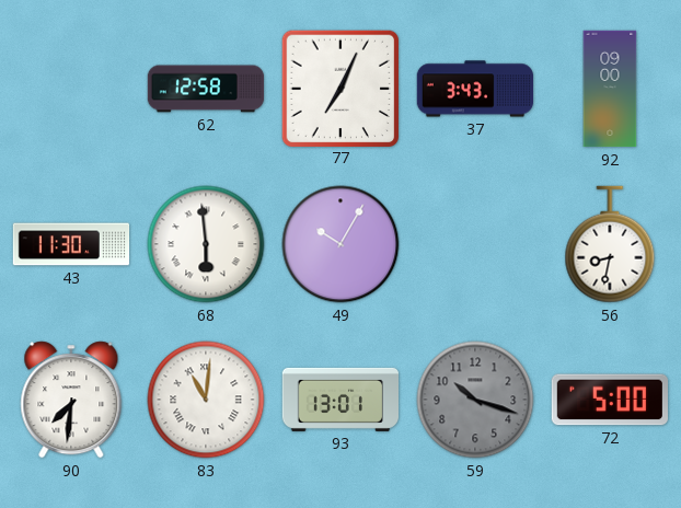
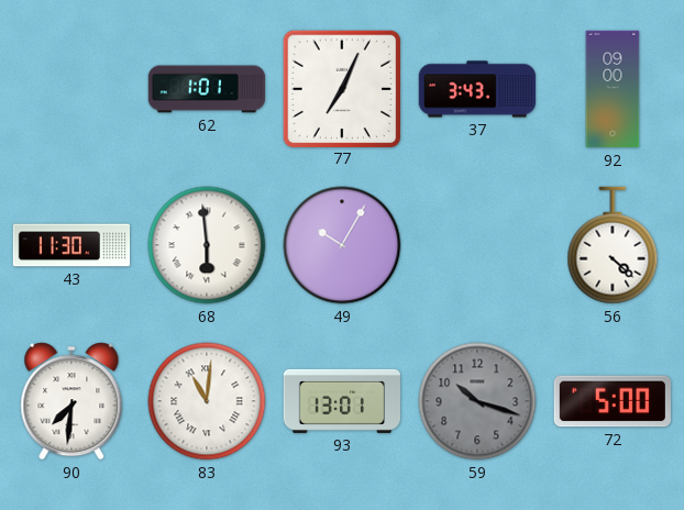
62: 12:58 -> 1:01 (207, 89)
56: 8:32 -> 4:22 (613, 245)
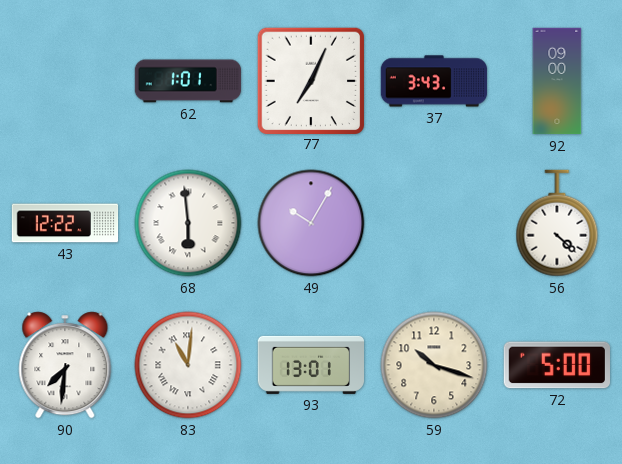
43: 11:30 -> 12:22 (65, 223)
59 dial: grey -> cream (434, 365)
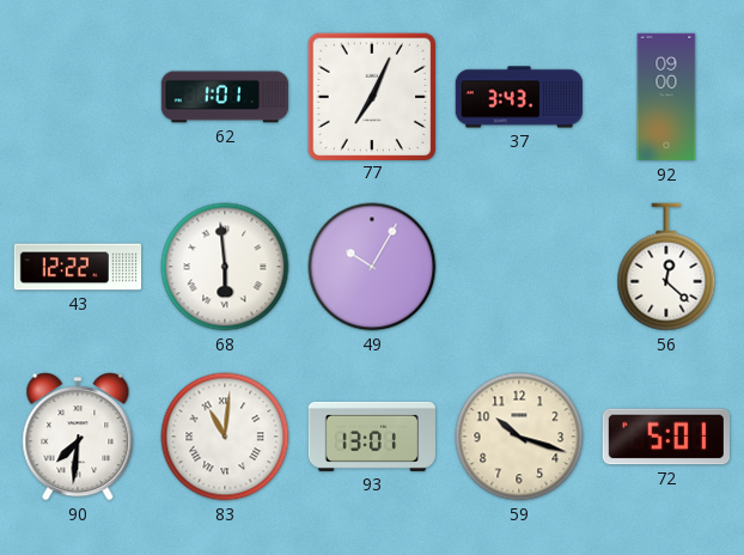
56: 4:22 -> 12:22 (666, 267)
72: 5:00 -> 5:01 (665, 437)
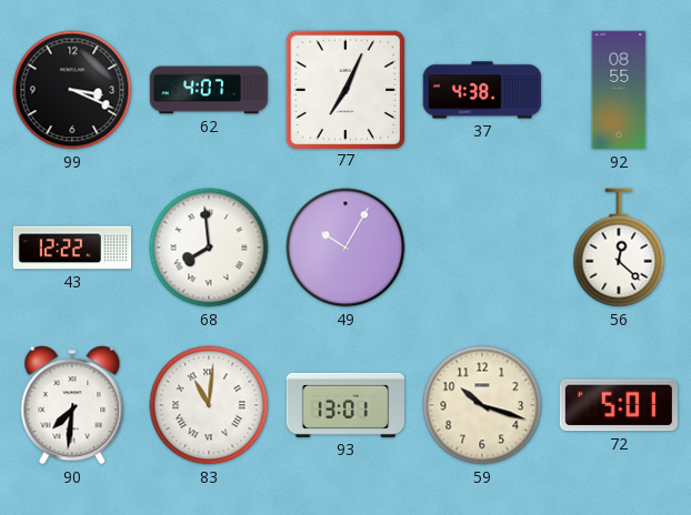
99: none -> 3:19 (72, 90)
62: 1:01 -> 4:07 (209, 90)
37: 3:43 -> 4:38 (482, 90)
92: 09:00 -> 08:55 (619, 90)
68: 5:59 -> 7:59 (209, 248)
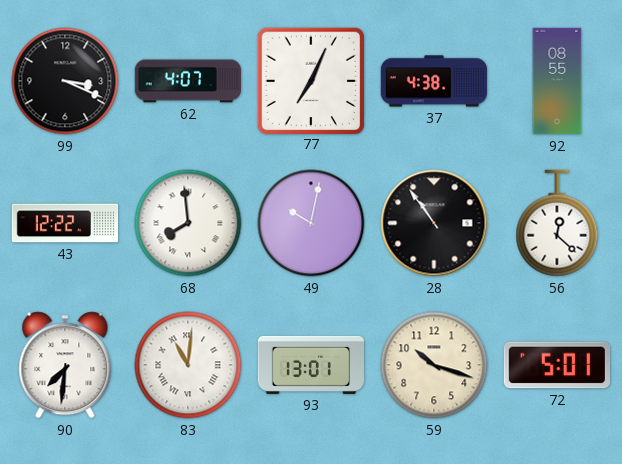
49: 10:05 -> 10:02 (311, 223)
28: none -> 10:54 (434, 223)
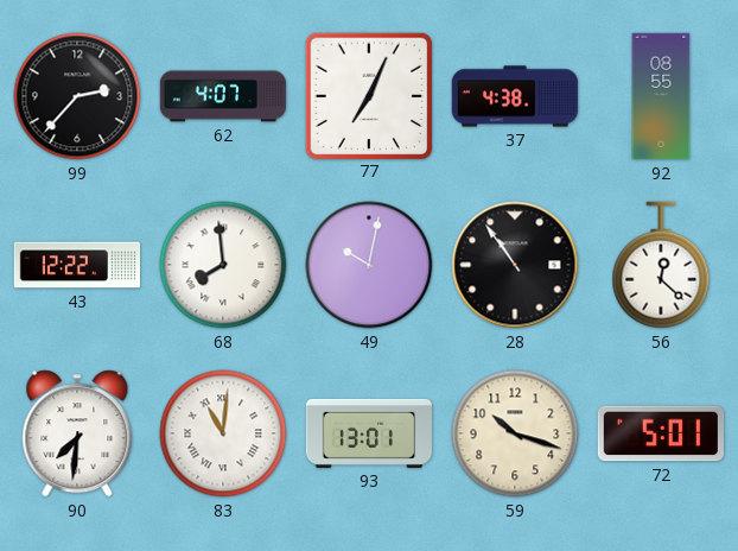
99: 3:19 -> 2:37 (77, 96)
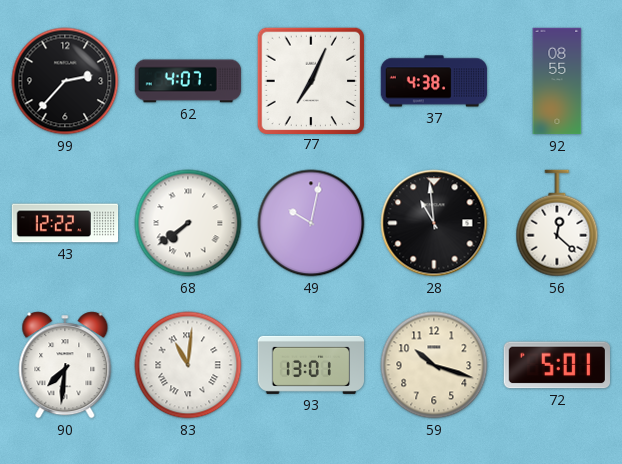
68: 7:59 -> 7:39 (188, 223)
28: 10:54 -> 10:59 (434, 223)
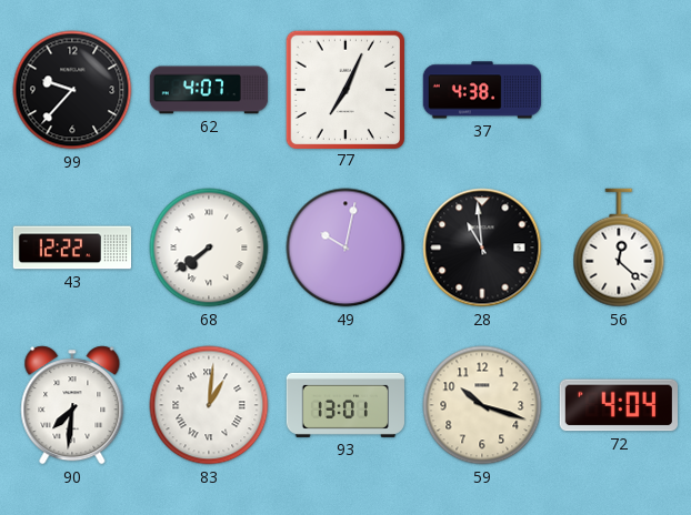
99: 2:37 -> 9:37 (72, 90)
92: 08:55 -> none (557, 81)
83: 11:01 -> 1:01 (209, 405)
72: 5:01 -> 4:04 (618, 405)
